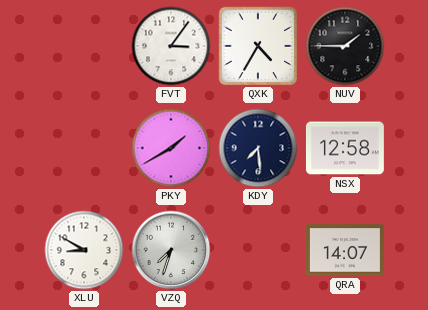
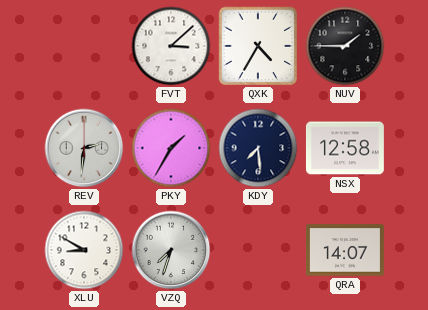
FVT: 3:06 -> 3:08 (171, 46)
REV: none -> 2:31 (84, 148)
PKY: 1:40 -> 1:35 (171, 148)
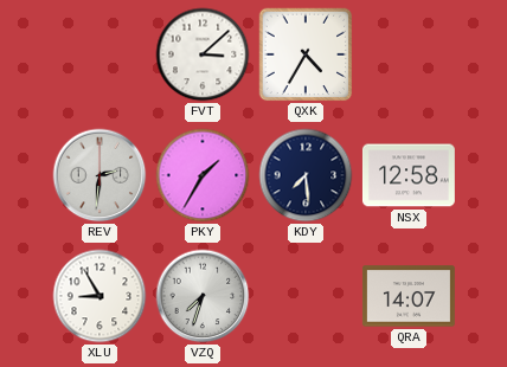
NUV: 1:45 -> none (345, 46)
XLU: 8:50 -> 8:55 (100, 296)
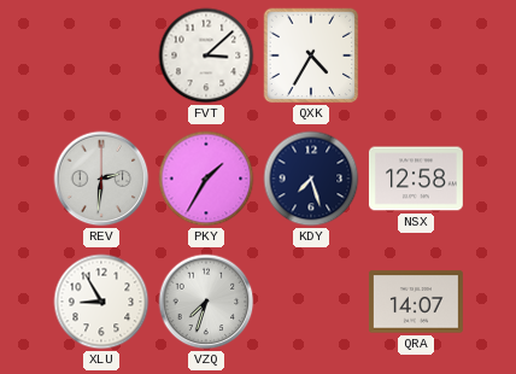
KDY: 7:29 -> 7:27 (311, 179)
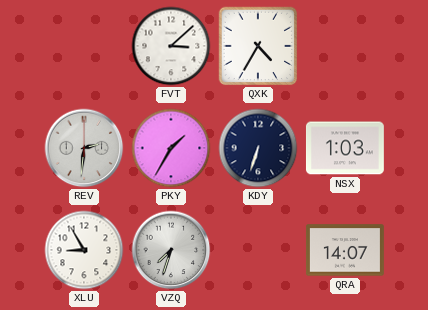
KDY: 7:27 -> 6:33 (258, 148)
NSX: 12:58 -> 1:03 (345, 148)
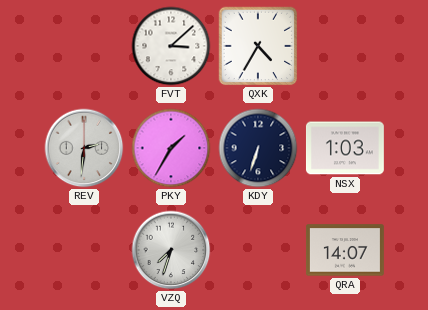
XLU: 8:55 -> none (84, 250)
